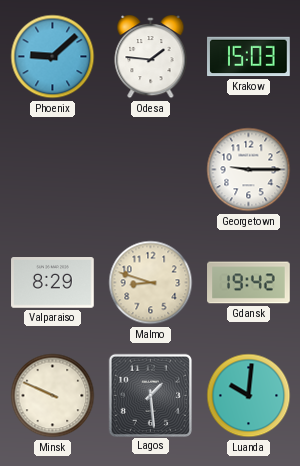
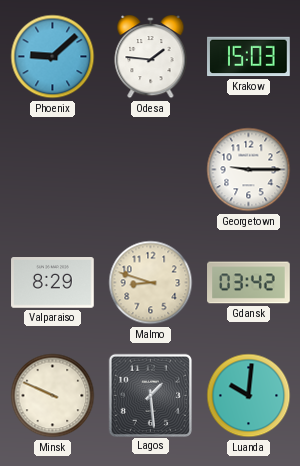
Gdansk: 19:42 -> 03:42 (249, 283)
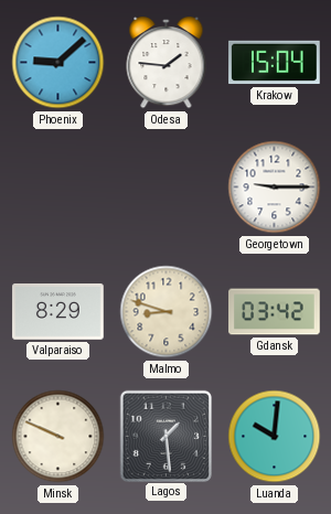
Krakow: 15:03 -> 15:04 (275, 63)
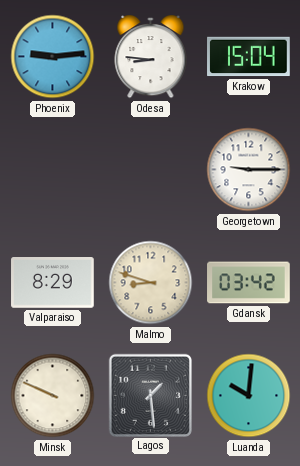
Phoenix: 9:08 -> 9:14 (53, 57)
Odesa: 1:46 -> 8:46 (151, 57)
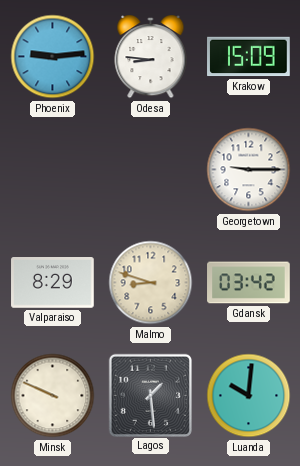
Krakow: 15:04 -> 15:09 (249, 57)
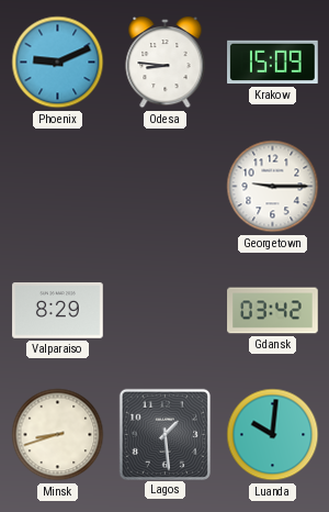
Phoenix: 9:14 -> 9:11 (58, 63)
Malmo: 8:48 -> none (151, 283)
Minsk: 9:49 -> 8:42 (58, 435)
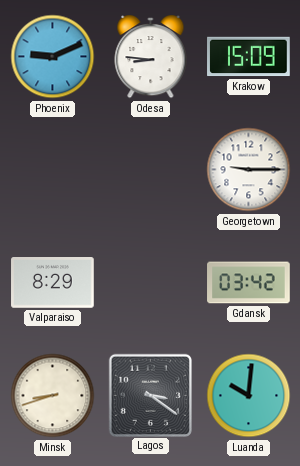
Lagos: 1:29 -> 3:21 (150, 395)
